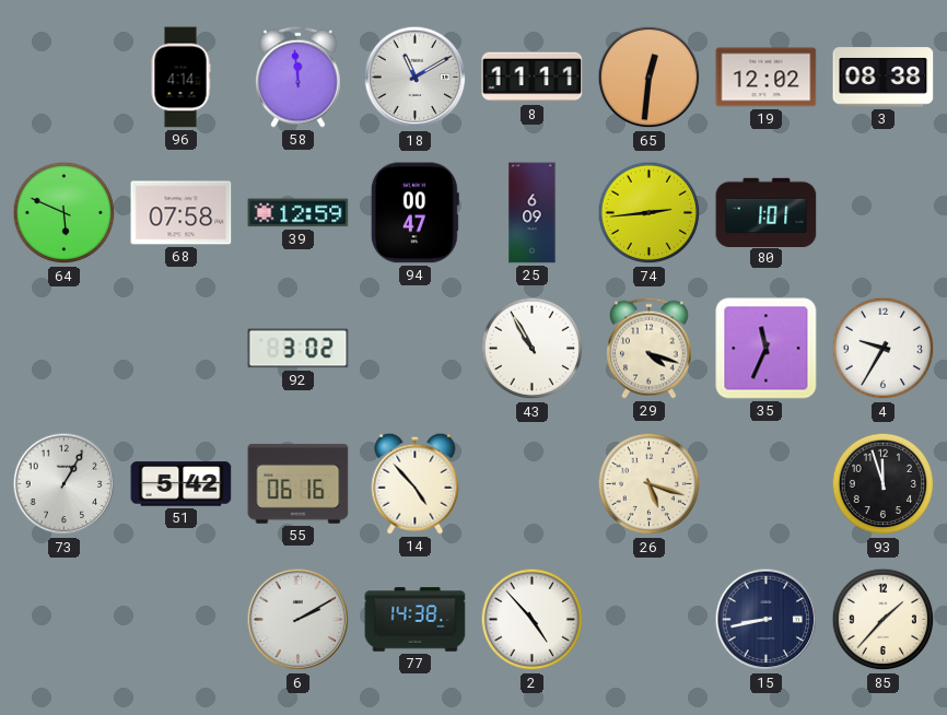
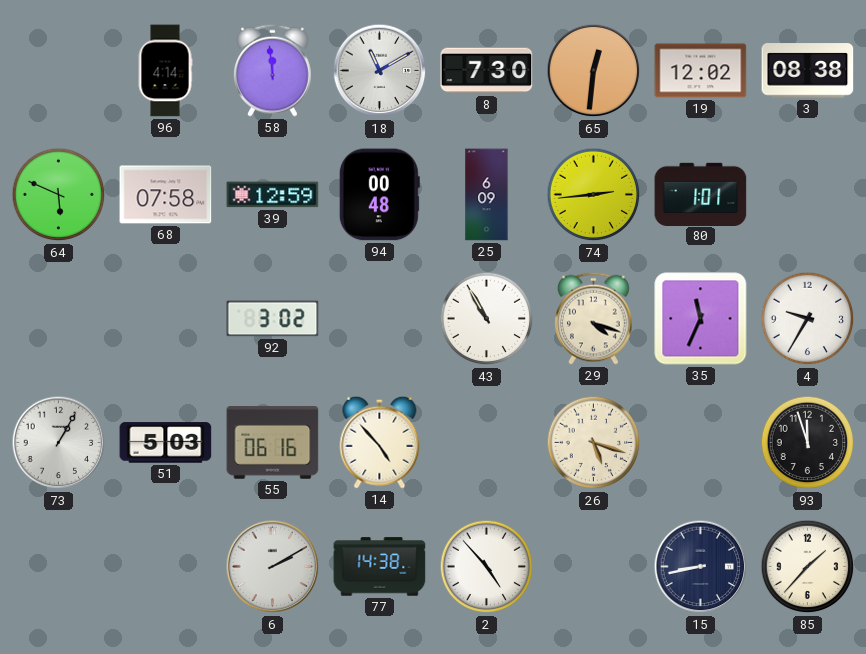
8: 11:11 -> 7:30 (487, 71)
94: 00:47 -> 00:48 (379, 195)
51: 5:42 -> 5:03 (166, 443)
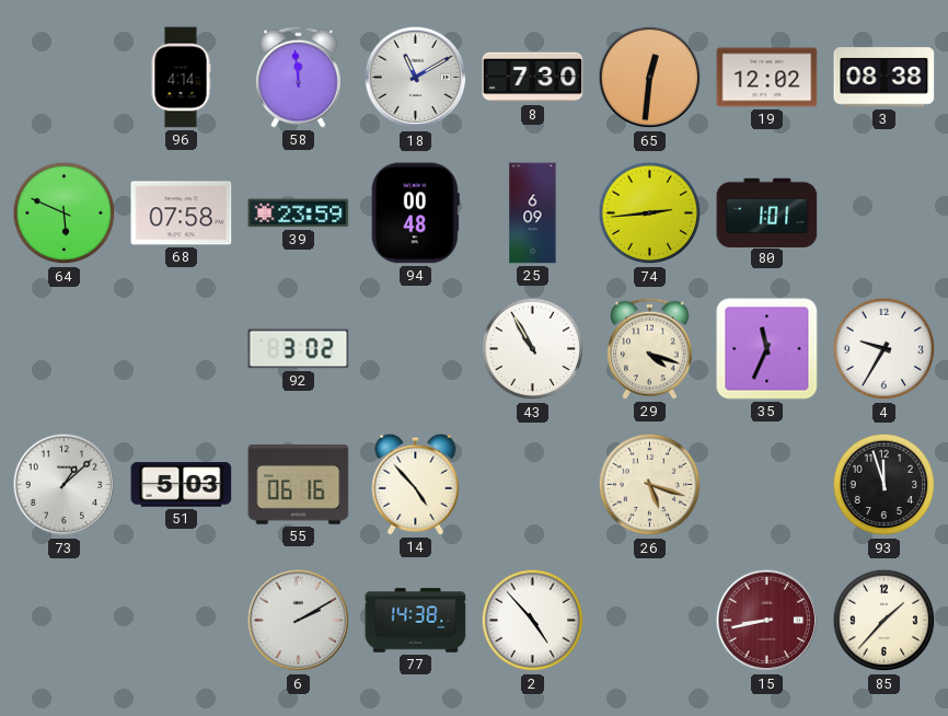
39: 12:59 -> 23:59 (299, 213)
73: 1:05 -> 1:08 (65, 485)
15 dial: navy -> burgundy (767, 621)
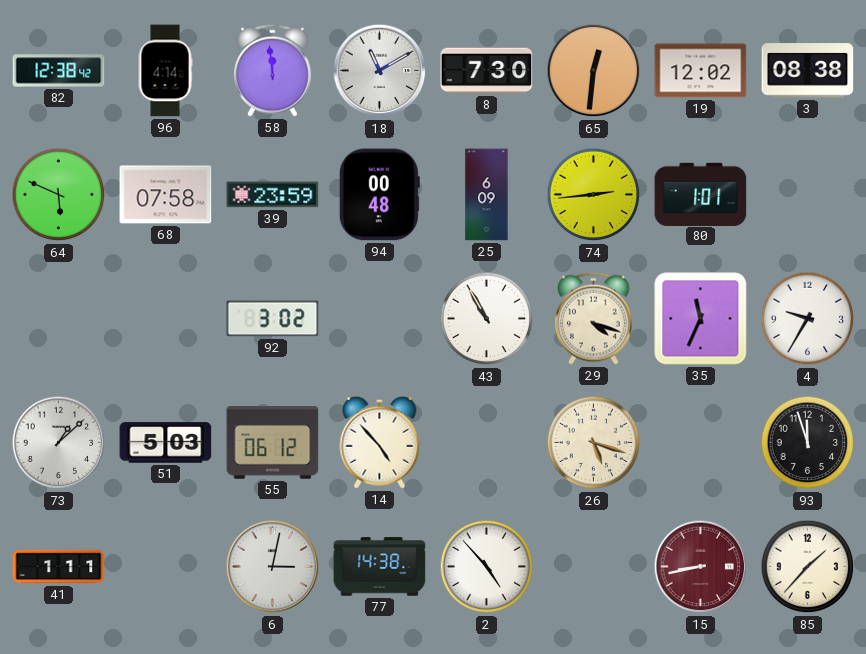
82: none -> 12:38 (59, 71)
55: 06:16 -> 06:12 (273, 443)
41: none -> 1:11 (59, 567)
6: 2:10 -> 3:02 (273, 567)
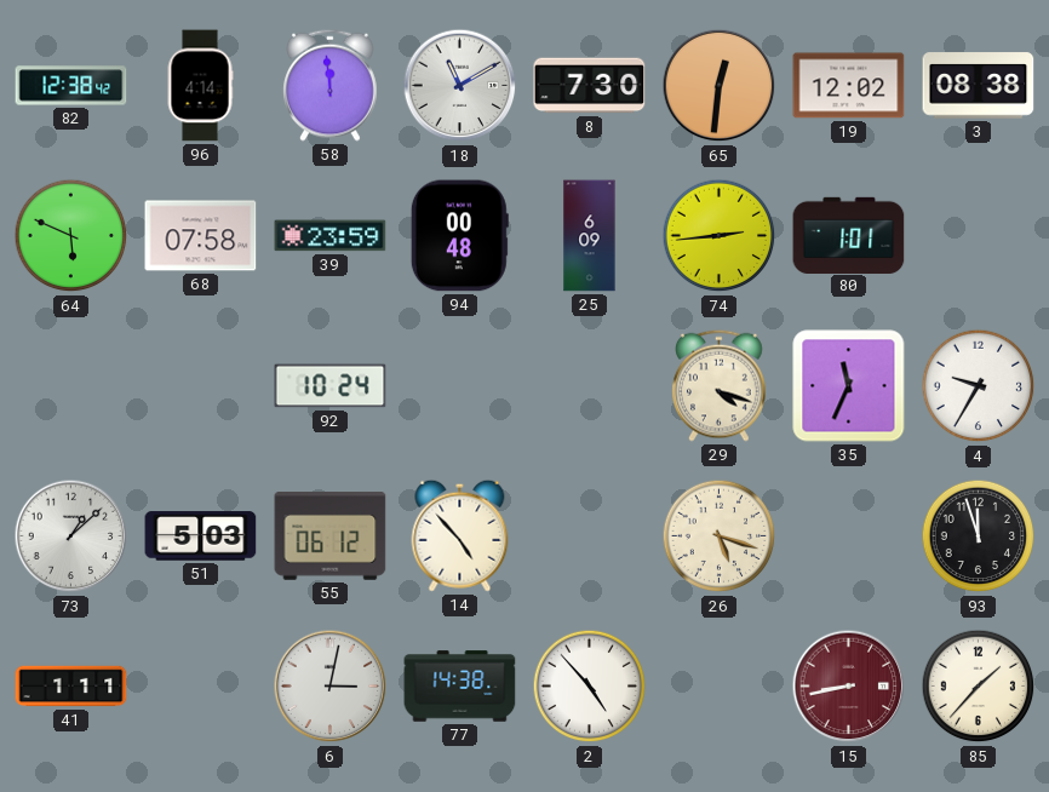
92: 3:02 -> 10:24 (331, 386)
43: 10:55 -> none (487, 319)
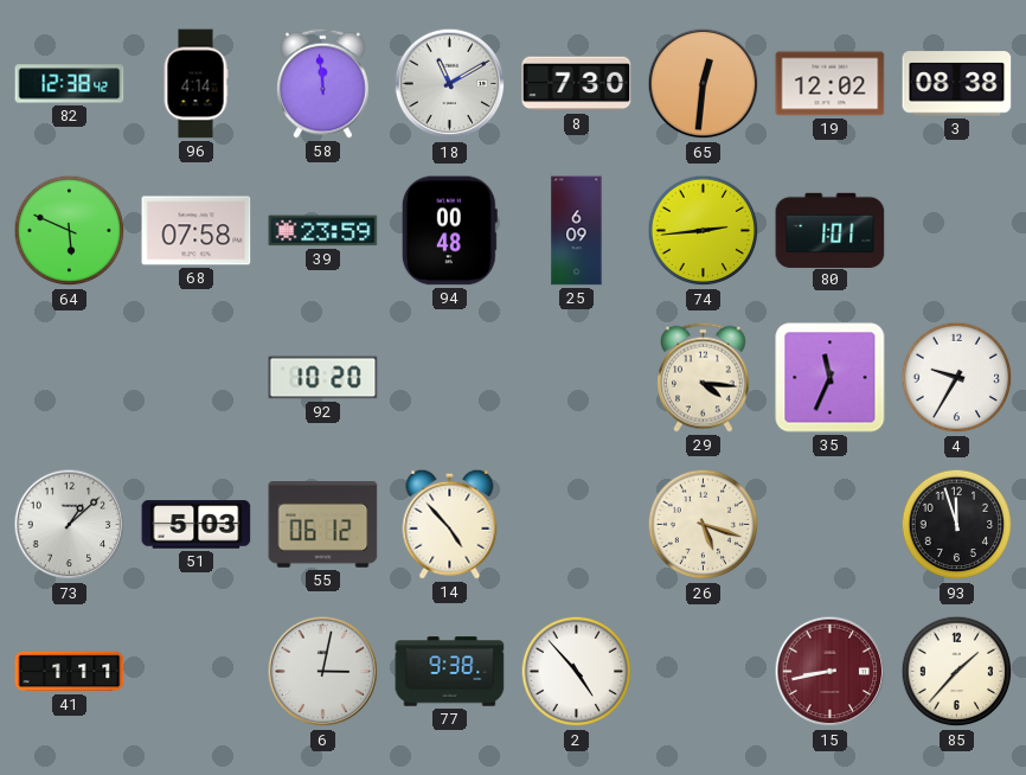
92: 10:24 -> 10:20 (323, 378)
29: 4:18 -> 4:16 (704, 377)
77: 14:38 -> 9:38 (450, 672)
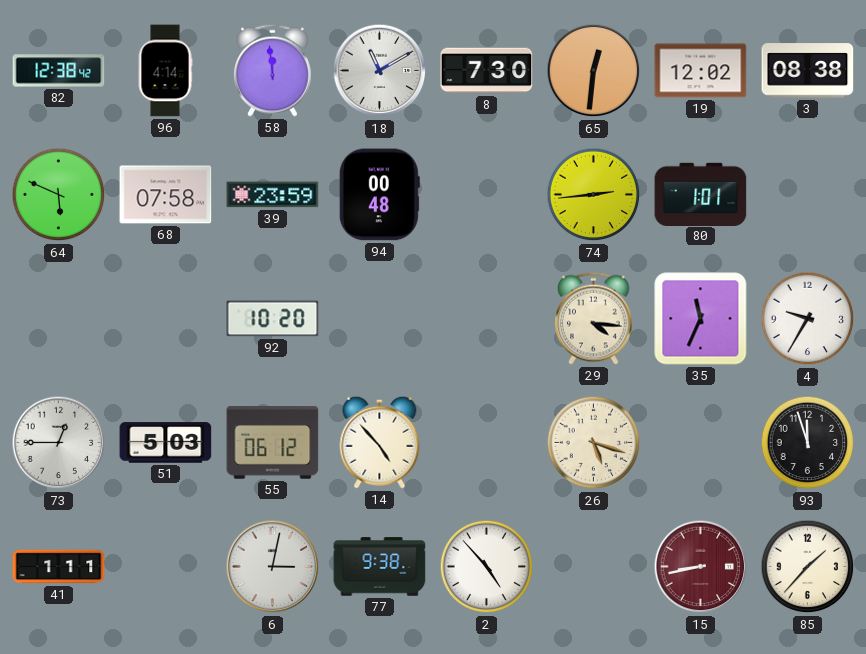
25: 6:09 -> none (577, 231)
73: 1:08 -> 12:45 (59, 443)
